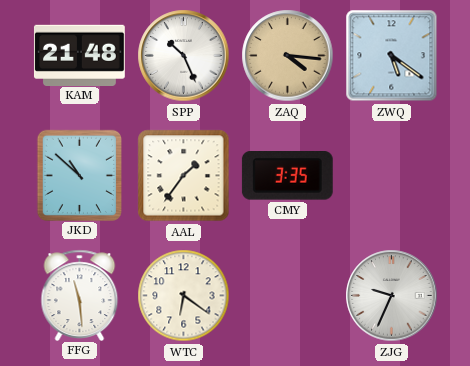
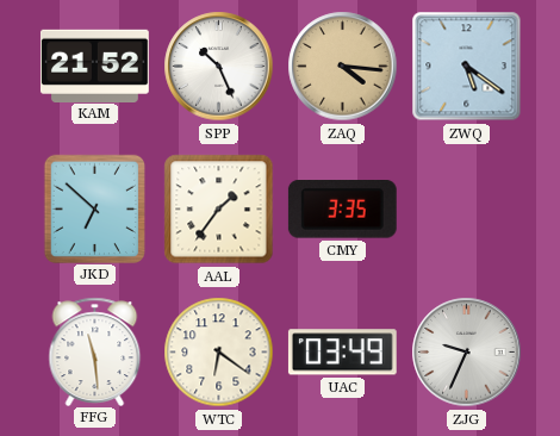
KAM: 21:48 -> 21:52 (94, 66)
JKD: 10:52 -> 6:52 (94, 208)
UAC: none -> 03:49 (342, 353)
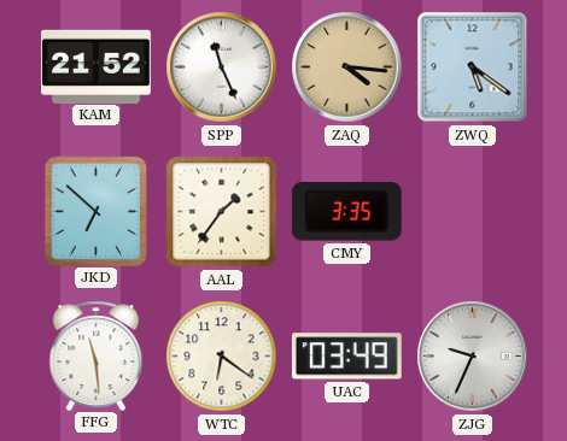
SPP: 10:26 -> 11:26 (222, 67)
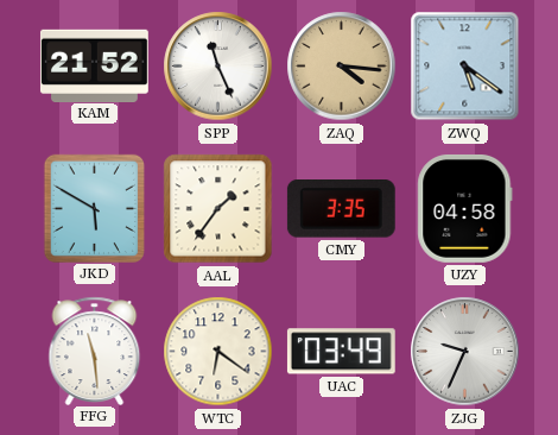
JKD: 6:52 -> 5:50 (94, 208)
UZY: none -> 04:58 (465, 209)
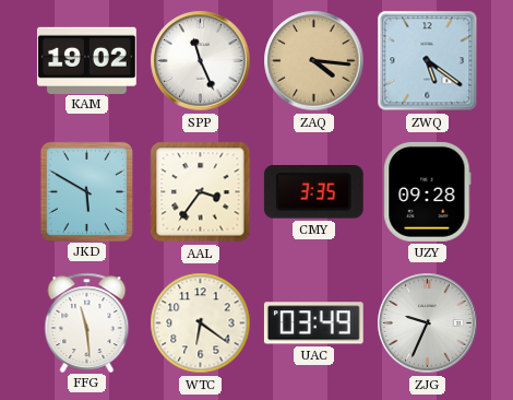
KAM: 21:52 -> 19:02 (86, 60)
AAL: 1:36 -> 3:36 (201, 192)
UZY: 04:58 -> 09:28 (428, 192)
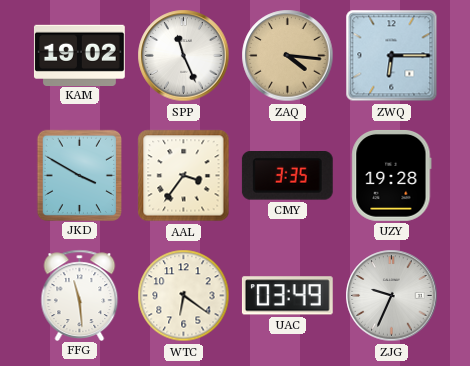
ZWQ: 5:21 -> 6:15 (392, 56)
JKD: 5:50 -> 3:50 (79, 175)
UZY: 09:28 -> 19:28 (392, 176)
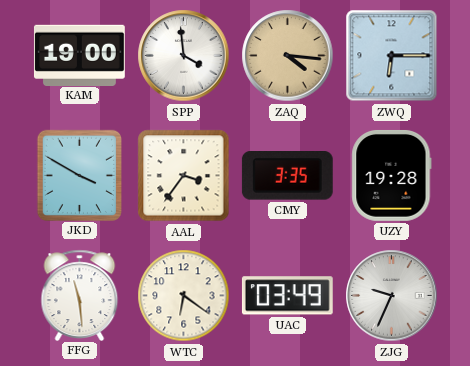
KAM: 19:02 -> 19:00 (79, 55)
SPP: 11:26 -> 3:59 (184, 56)
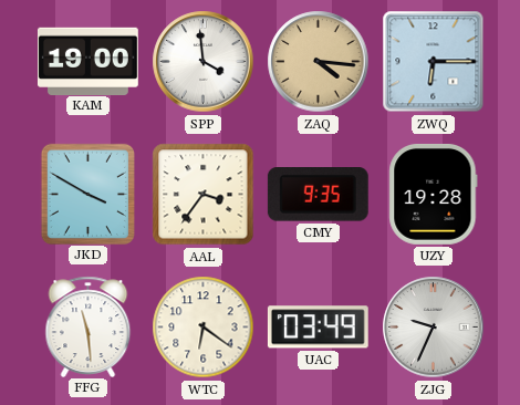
CMY: 3:35 -> 9:35 (318, 195)
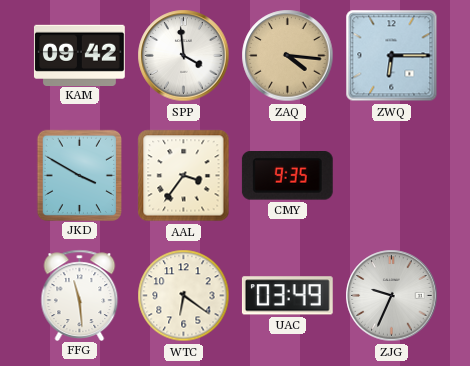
KAM: 19:00 -> 09:42 (79, 55)
UZY: 19:28 -> none (434, 195)
